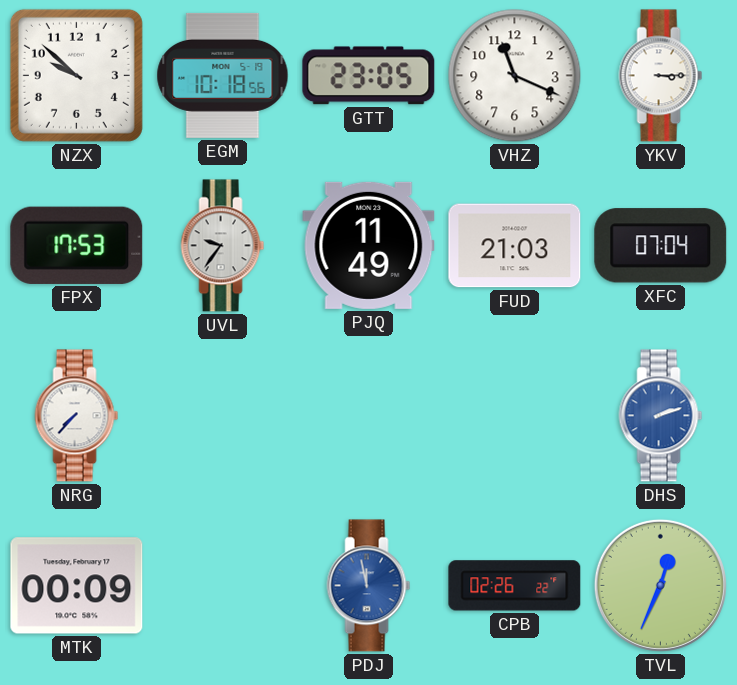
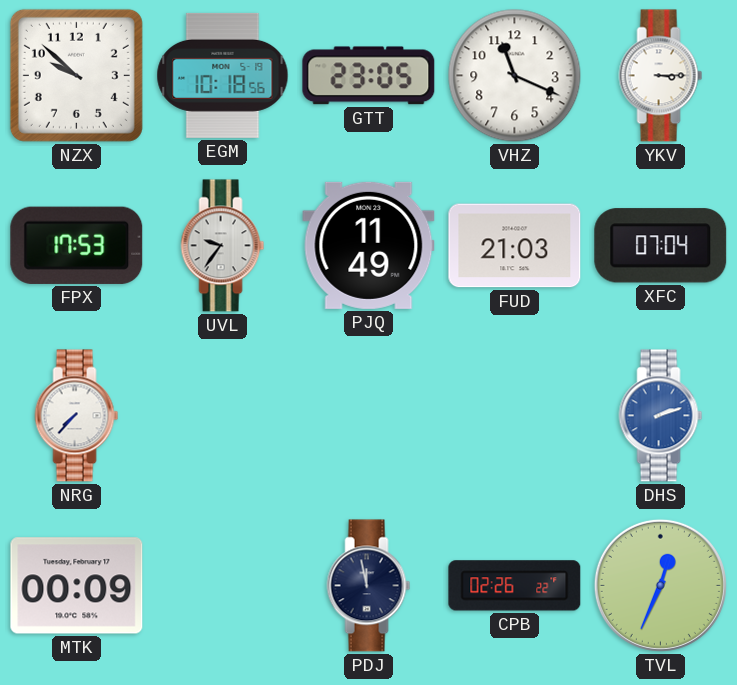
PDJ dial: blue -> navy (369, 586)
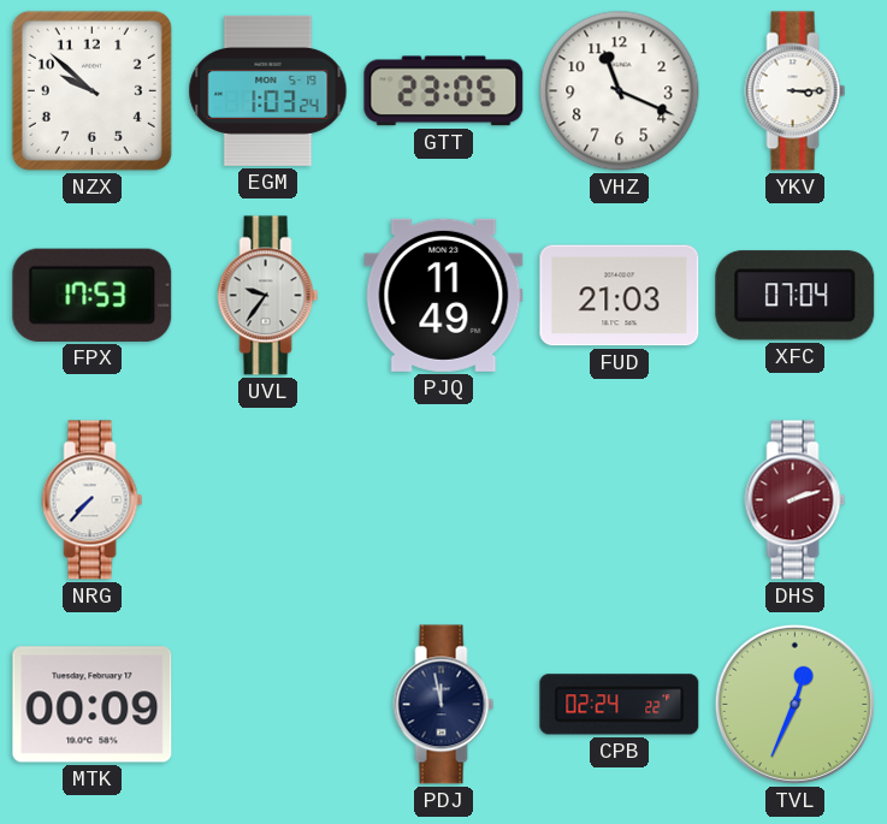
EGM: 10:18 -> 1:03 (268, 90)
DHS dial: blue -> burgundy (796, 500)
CPB: 02:26 -> 02:24 (620, 705)
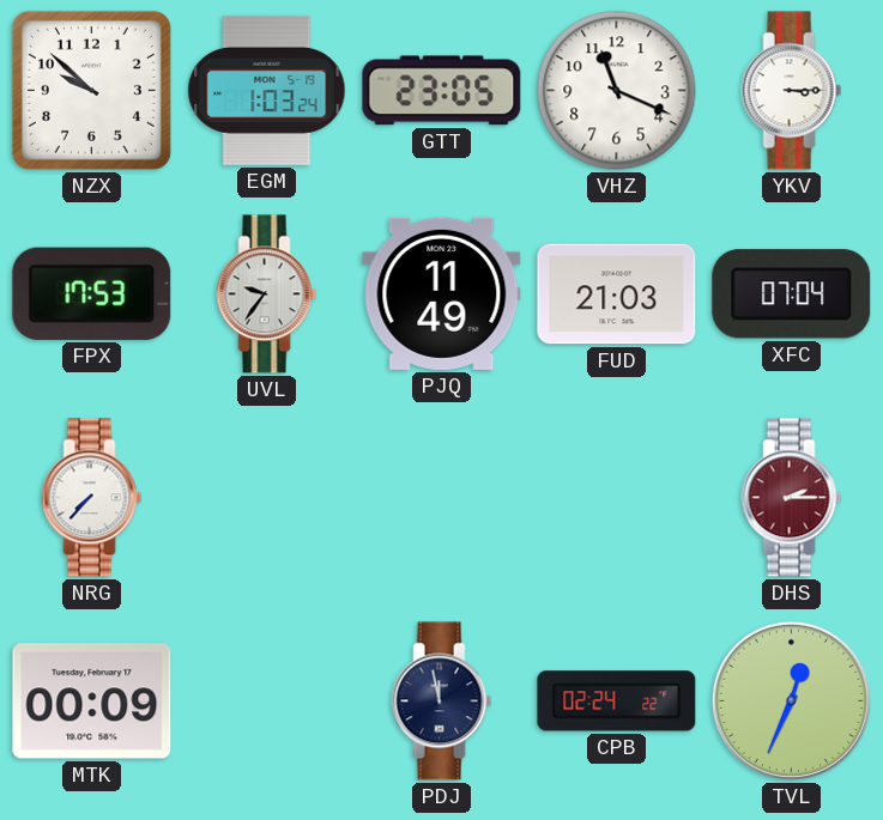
DHS: 2:12 -> 2:15 (792, 498)
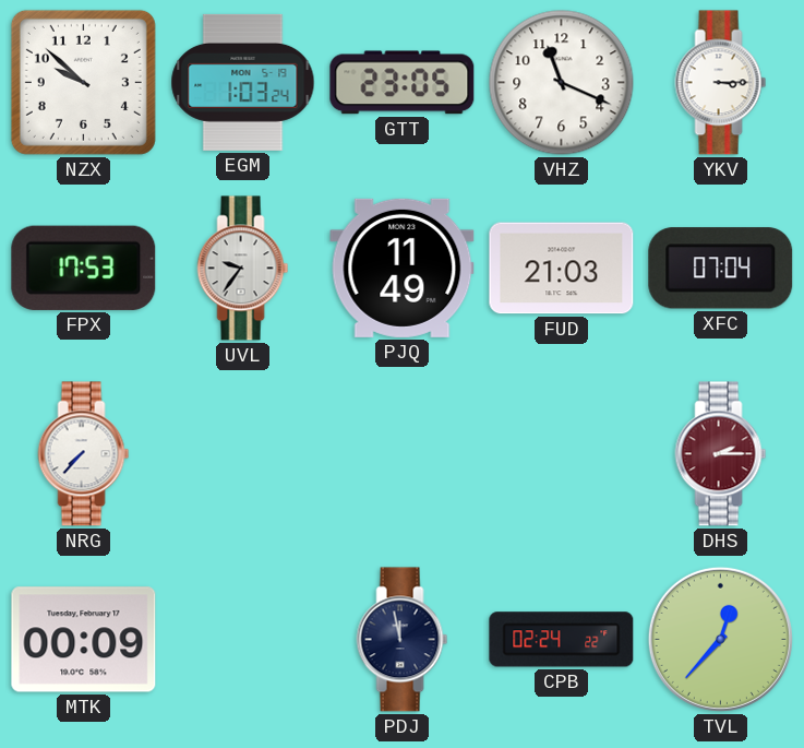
TVL: 12:34 -> 12:37 (720, 639)
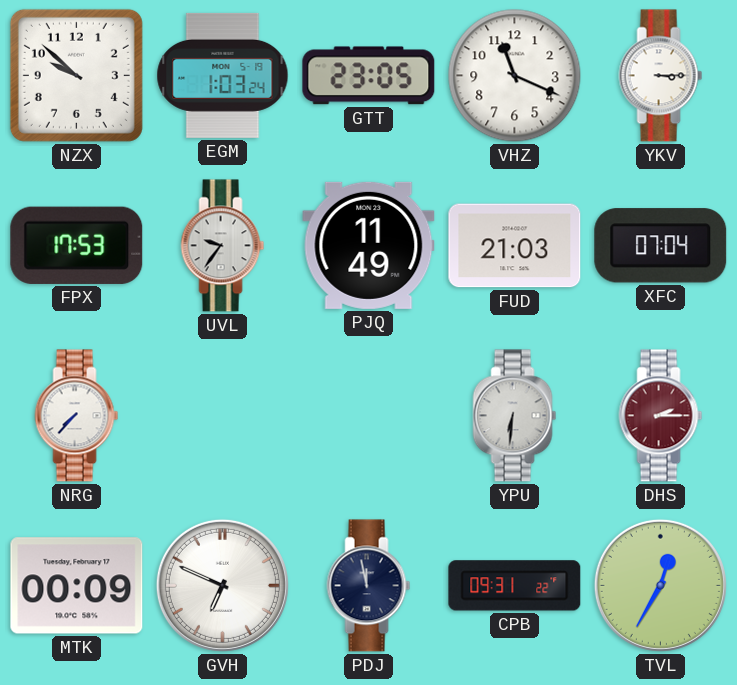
YPU: none -> 6:31 (515, 416)
GVH: none -> 6:49 (222, 585)
CPB: 02:24 -> 09:31 (515, 586)
TVL: 12:37 -> 12:35 (660, 585)
